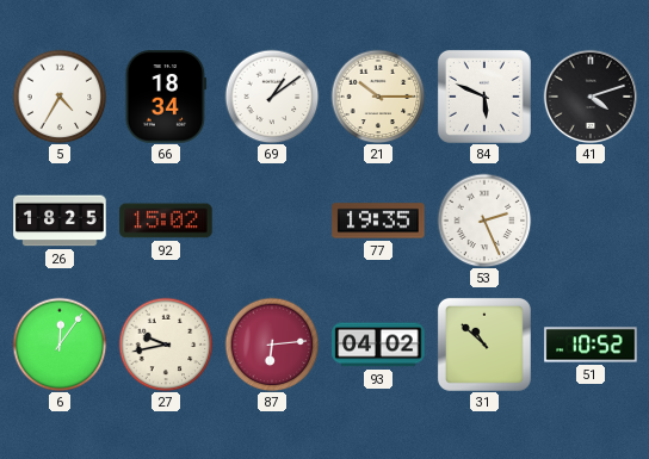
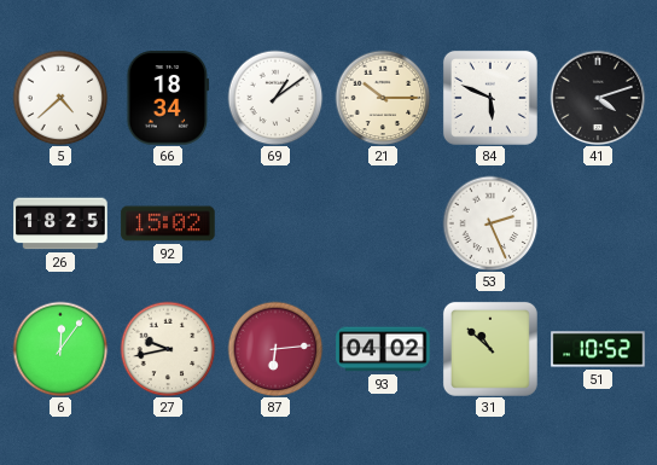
5: 4:35 -> 4:38 (60, 98)
77: 19:35 -> none (378, 221)
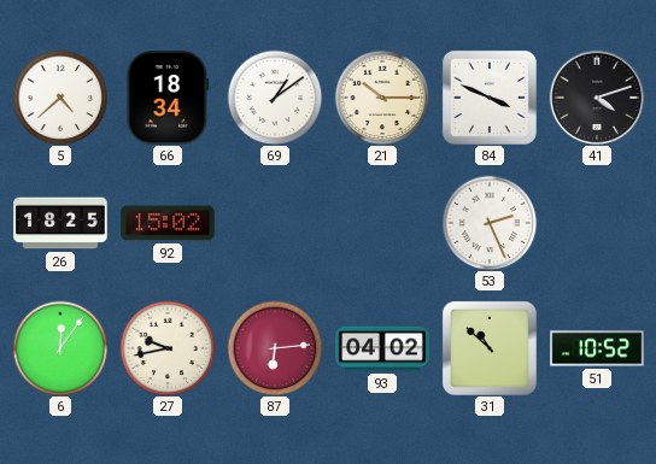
84: 5:49 -> 3:49 (490, 98)
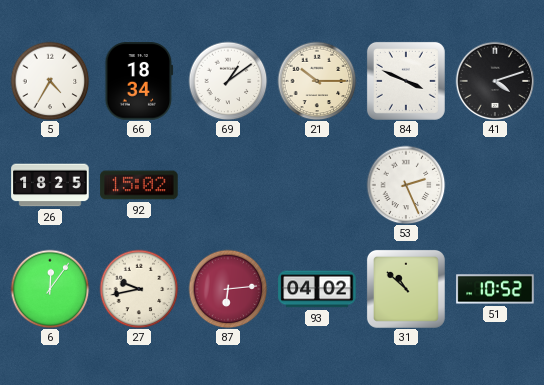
5: 4:38 -> 4:35 (50, 81)
